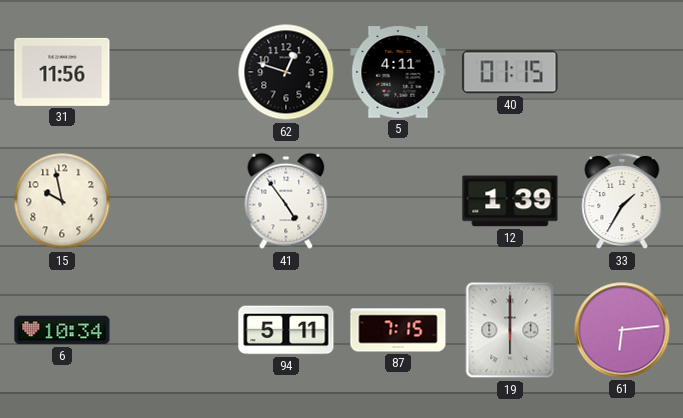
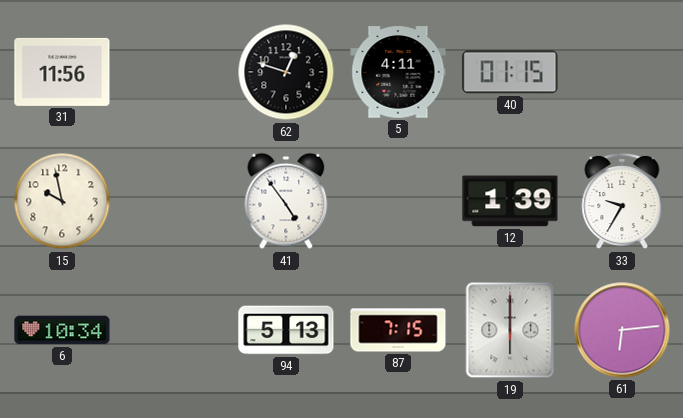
33: 1:35 -> 9:35 (622, 201)
94: 5:11 -> 5:13 (286, 330)
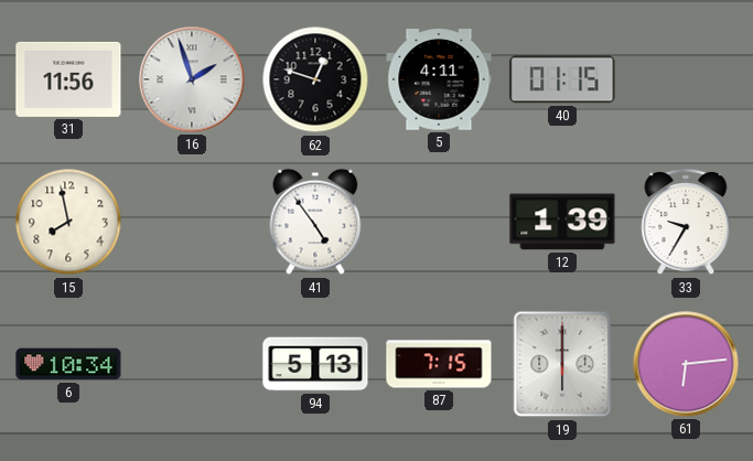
16: none -> 1:57 (192, 79)
15: 9:58 -> 7:58 (68, 222)
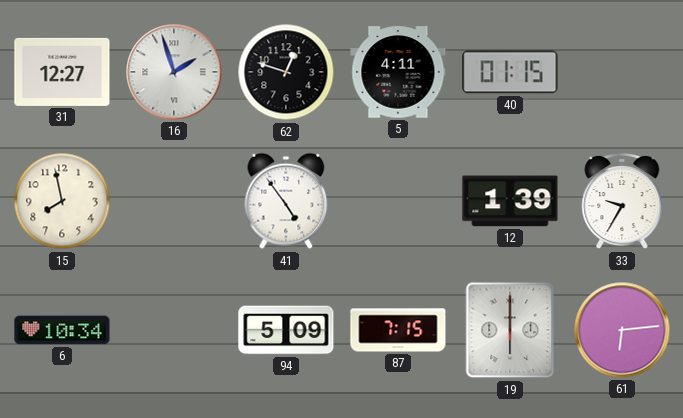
31: 11:56 -> 12:27 (62, 72)
94: 5:13 -> 5:09 (286, 330)
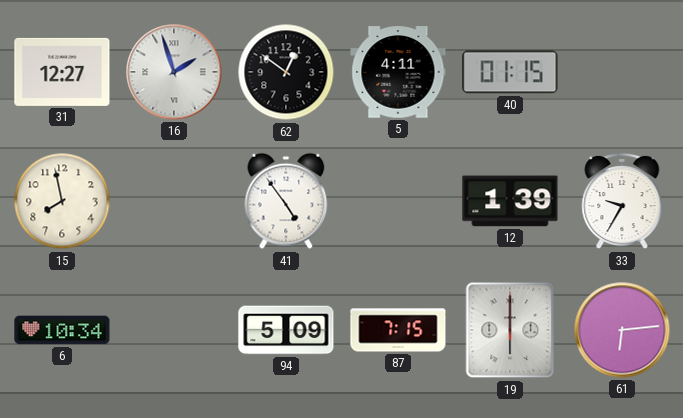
62: 12:48 -> 12:51 (286, 72)
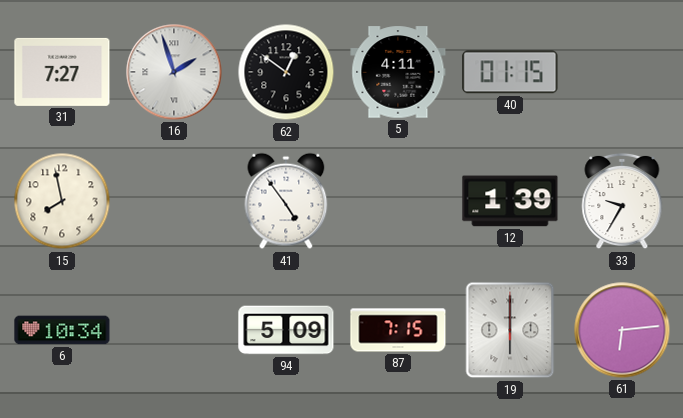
31: 12:27 -> 7:27 (62, 72)
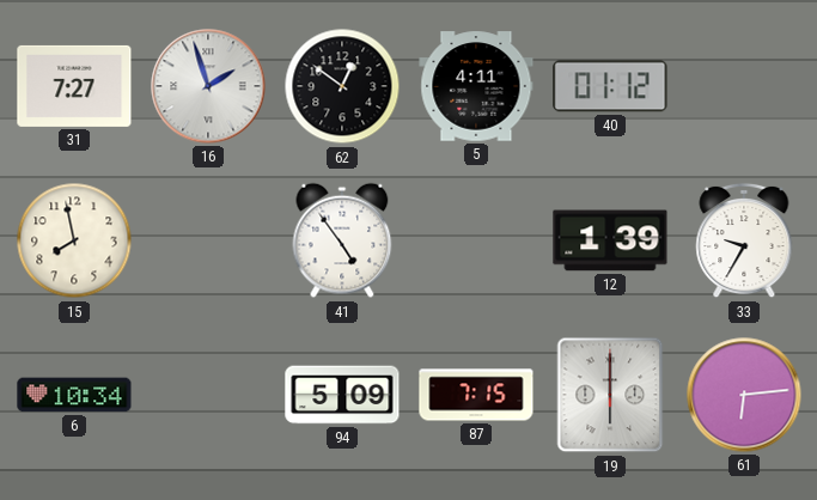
40: 01:15 -> 01:12 (610, 86)
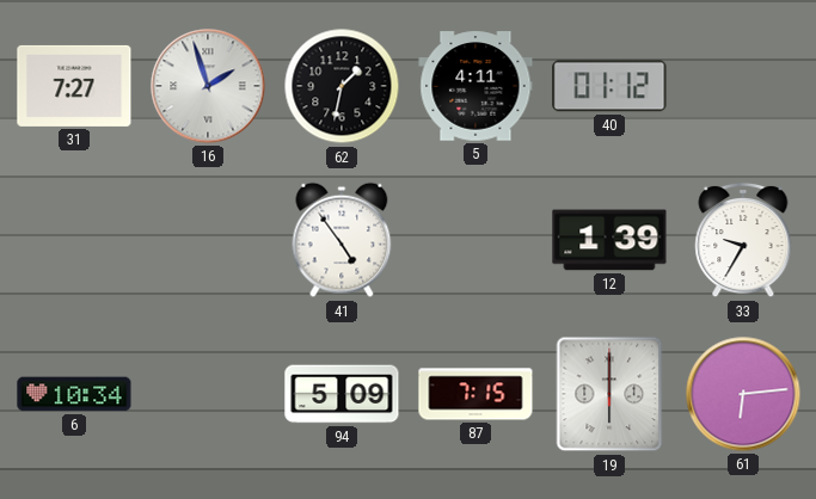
62: 12:51 -> 1:32 (342, 86)
15: 7:58 -> none (74, 240)
